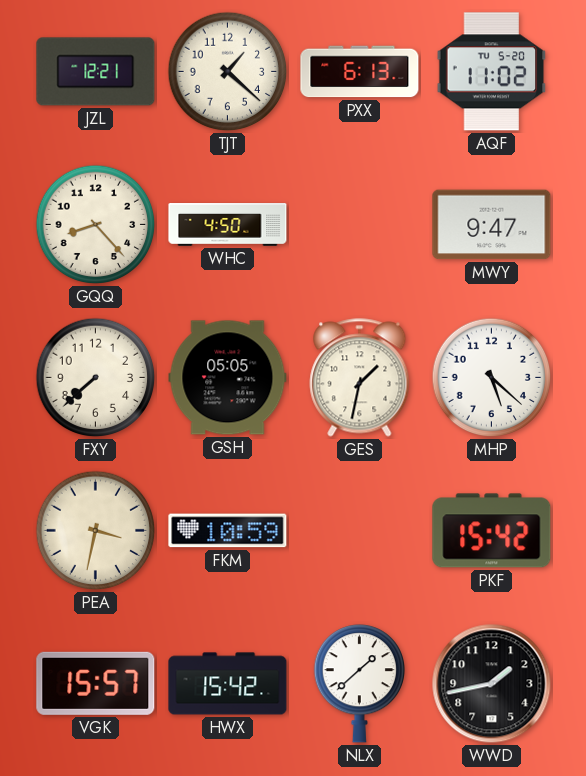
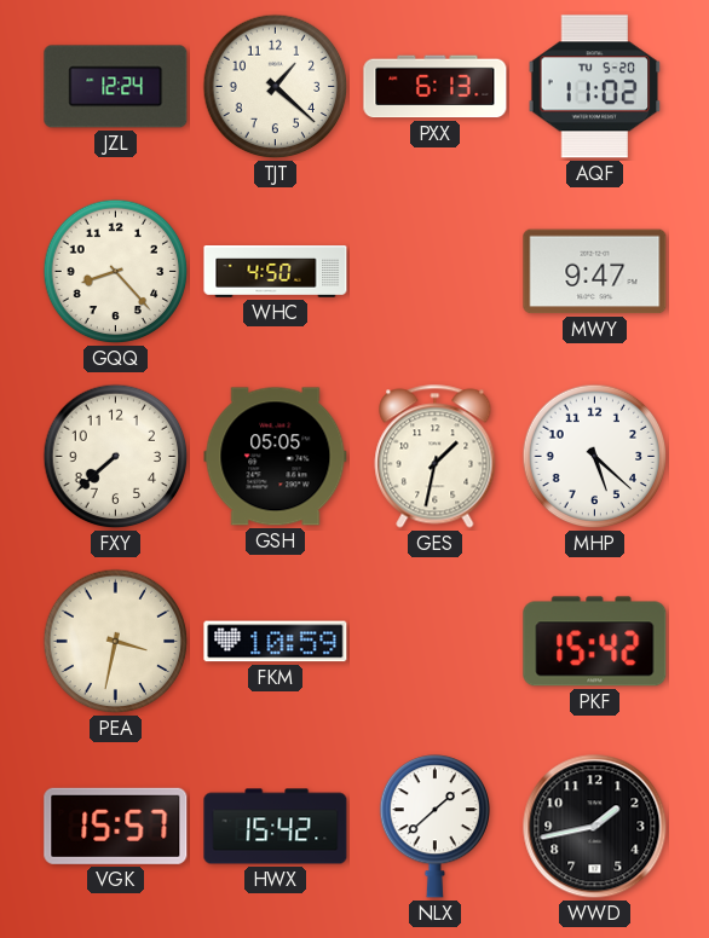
JZL: 12:21 -> 12:24 (116, 87)
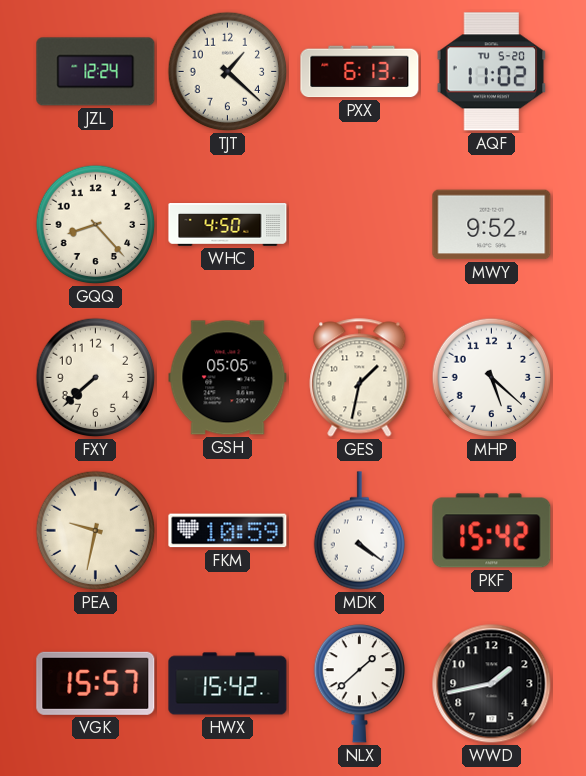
MWY: 9:47 -> 9:52 (492, 225)
PEA: 3:32 -> 9:32 (96, 531)
MDK: none -> 4:21 (359, 531)
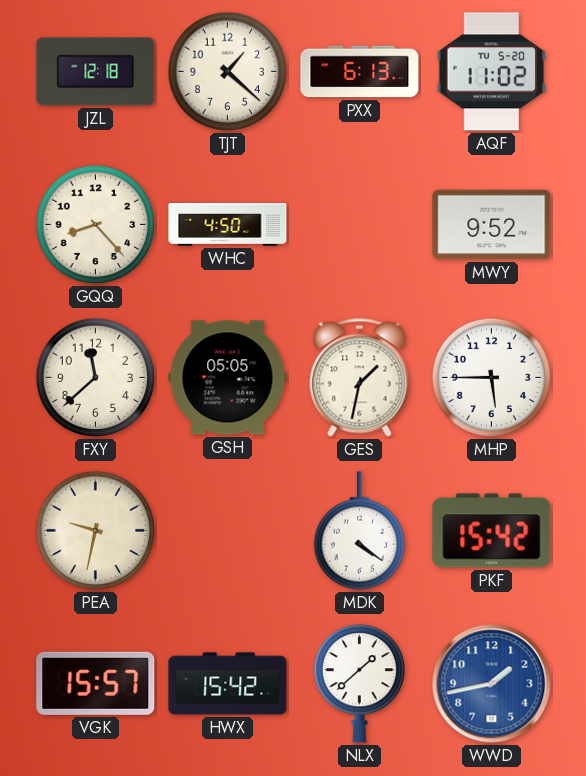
JZL: 12:24 -> 12:18 (96, 72)
FXY: 7:38 -> 11:38 (96, 378)
MHP: 5:22 -> 5:45 (492, 378)
FKM: 10:59 -> none (228, 531)
WWD dial: black -> blue (492, 684)
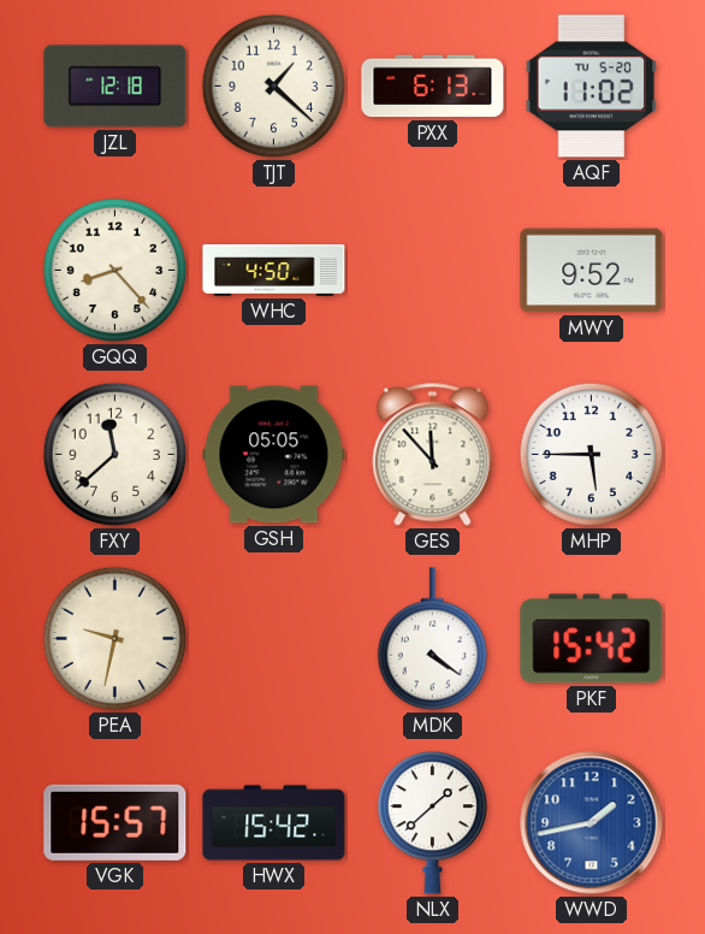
GES: 1:32 -> 11:53 (433, 455)
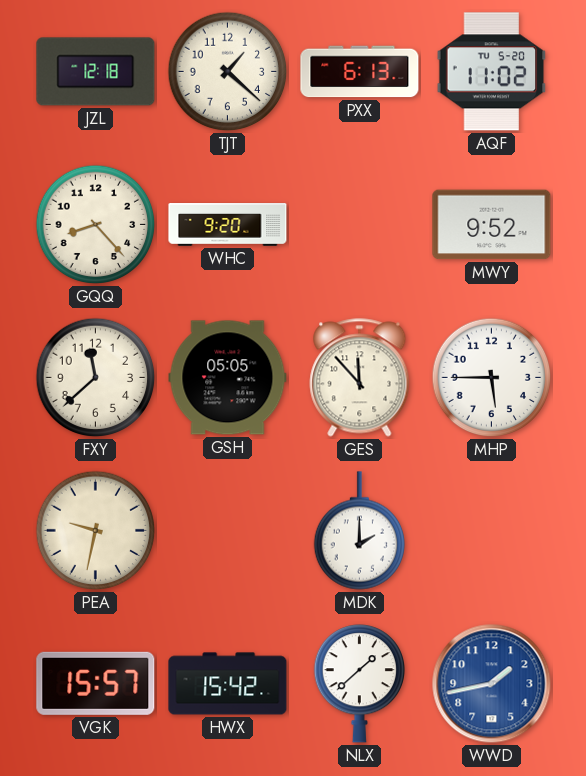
WHC: 4:50 -> 9:20 (228, 225)
MDK: 4:21 -> 2:00 (359, 531)
PKF: 15:42 -> none (592, 639)
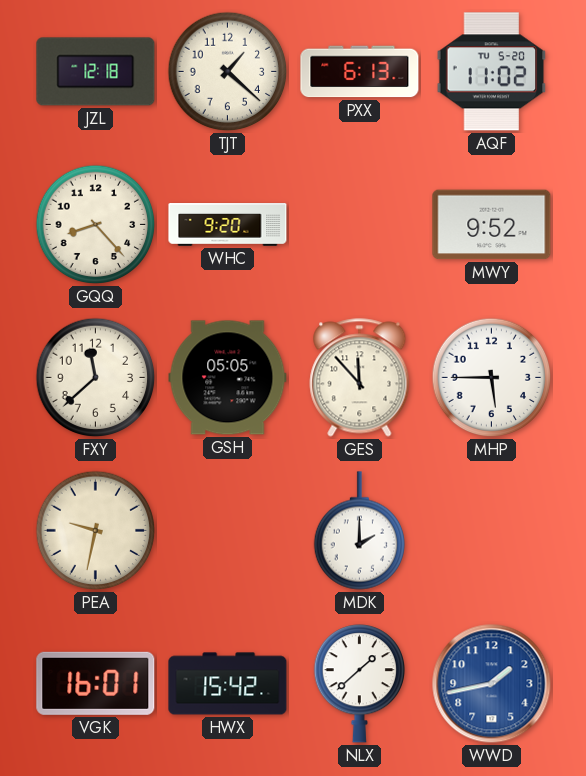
VGK: 15:57 -> 16:01 (96, 683)
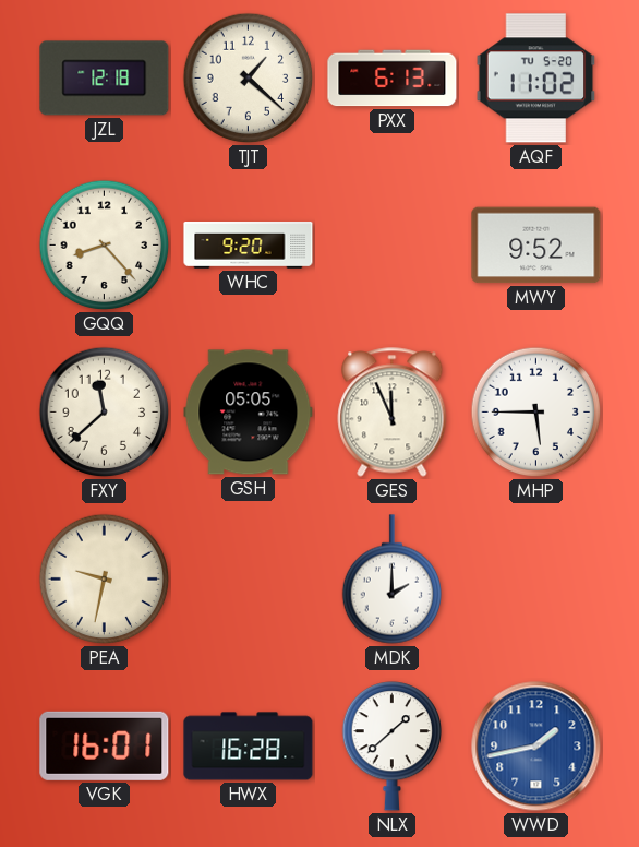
GES: 11:53 -> 11:56 (393, 413)
HWX: 15:42 -> 16:28 (249, 747)
